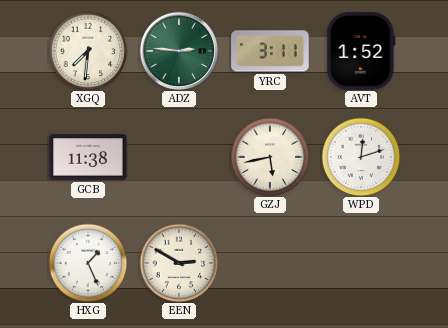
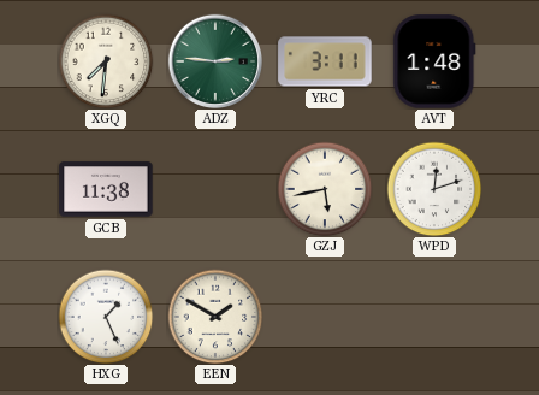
AVT: 1:52 -> 1:48 (434, 61)
EEN: 2:50 -> 1:50 (215, 317)
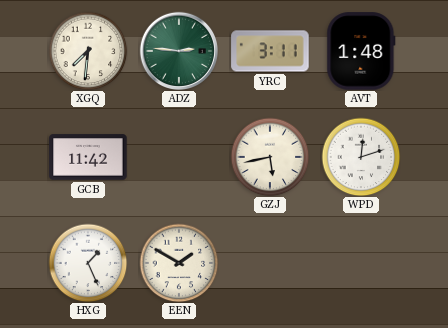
GCB: 11:38 -> 11:42 (88, 157)
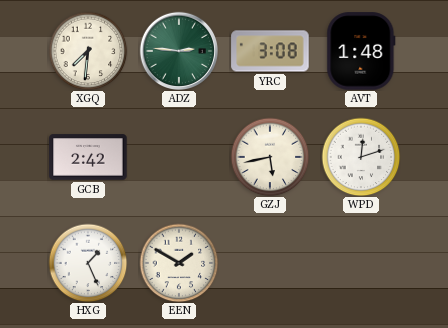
YRC: 3:11 -> 3:08 (270, 51)
GCB: 11:42 -> 2:42 (88, 157)
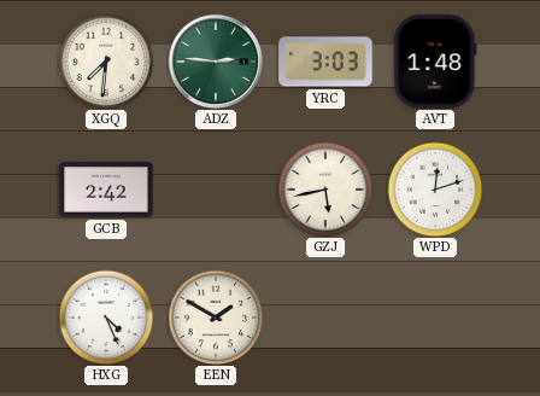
YRC: 3:08 -> 3:03 (325, 62)
HXG: 1:26 -> 4:26 (106, 318)
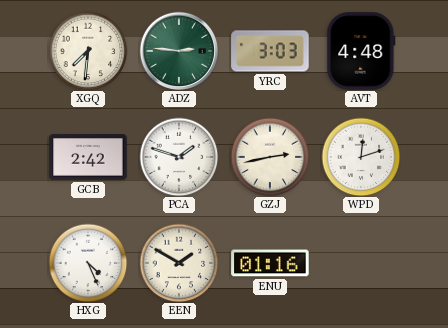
AVT: 1:48 -> 4:48 (361, 51)
PCA: none -> 1:48 (179, 157)
GZJ: 5:43 -> 2:43 (270, 157)
ENU: none -> 01:16 (270, 263)
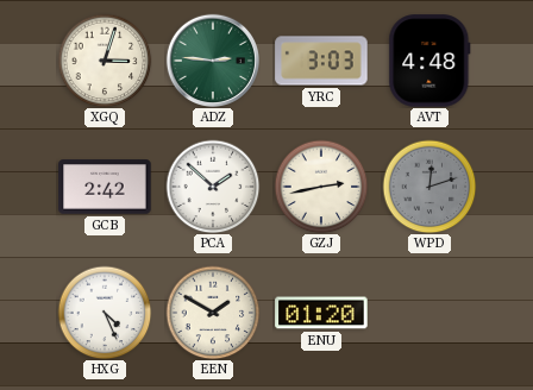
XGQ: 7:31 -> 3:03 (105, 61)
PCA: 1:48 -> 1:52 (213, 187)
WPD dial: white -> grey (429, 187)
ENU: 01:16 -> 01:20 (321, 313)
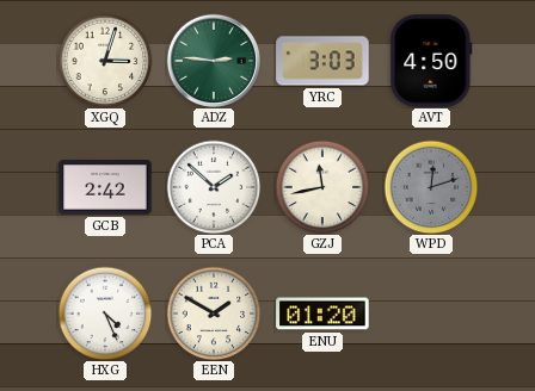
AVT: 4:48 -> 4:50 (431, 61)
GZJ: 2:43 -> 11:43 (322, 187)
